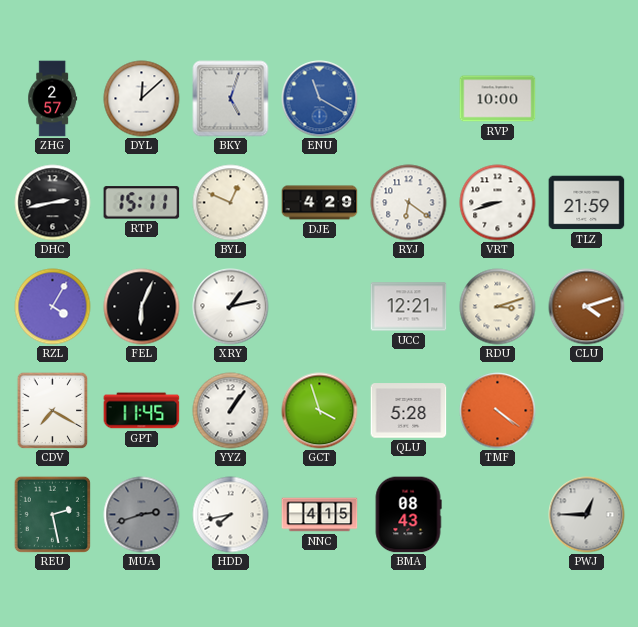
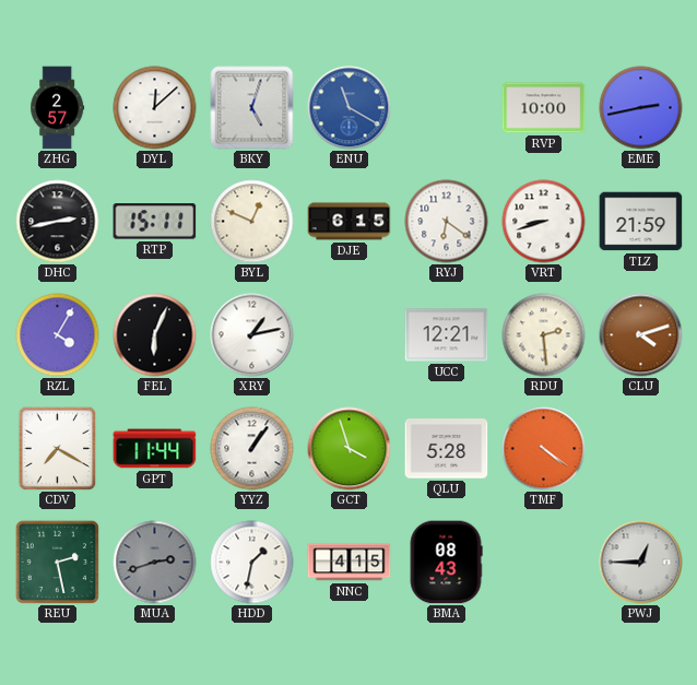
EME: none -> 2:43 (641, 108)
DJE: 4:29 -> 6:15 (350, 222)
RDU: 3:12 -> 2:29 (544, 335)
GPT: 11:45 -> 11:44 (155, 449)
HDD: 7:43 -> 1:32 (252, 563)
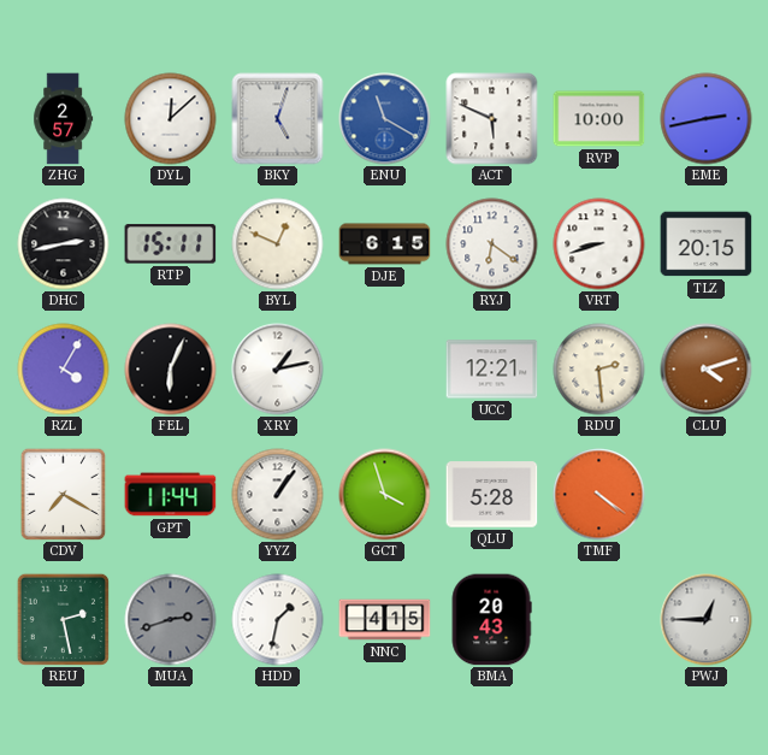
ACT: none -> 5:49 (492, 119)
TLZ: 21:59 -> 20:15 (707, 244)
BMA: 08:43 -> 20:43 (491, 620)
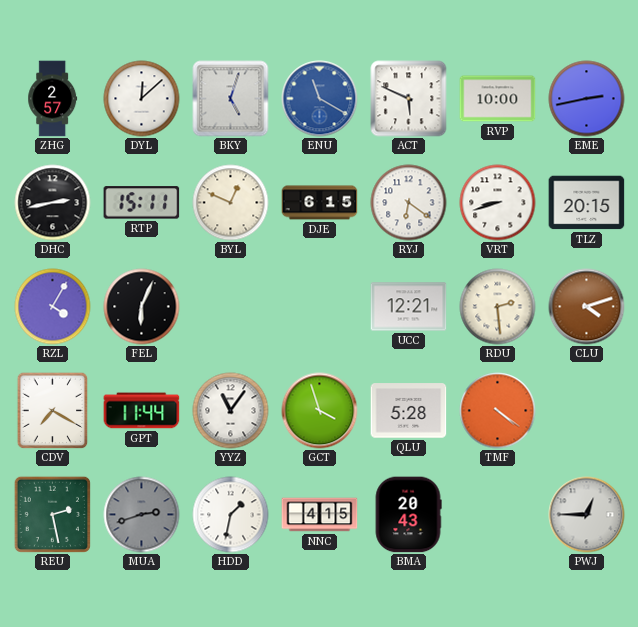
XRY: 1:13 -> none (278, 370)
YYZ: 1:06 -> 11:06 (231, 411)
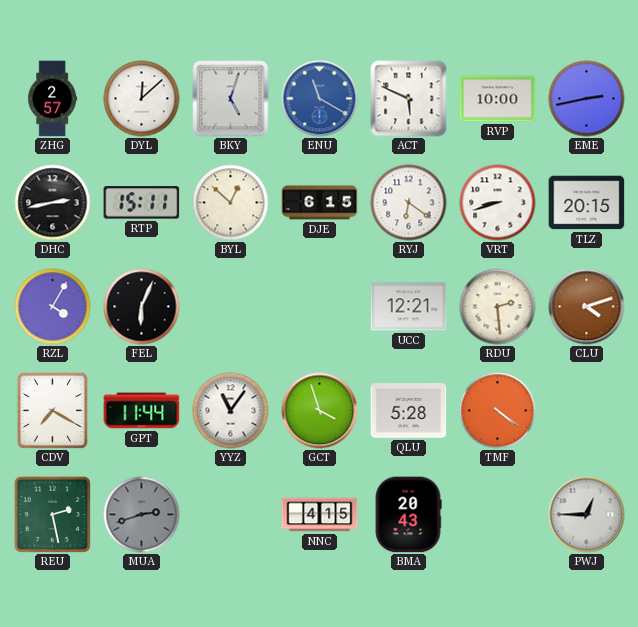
BYL: 12:49 -> 12:52 (231, 203)
HDD: 1:32 -> none (231, 515)
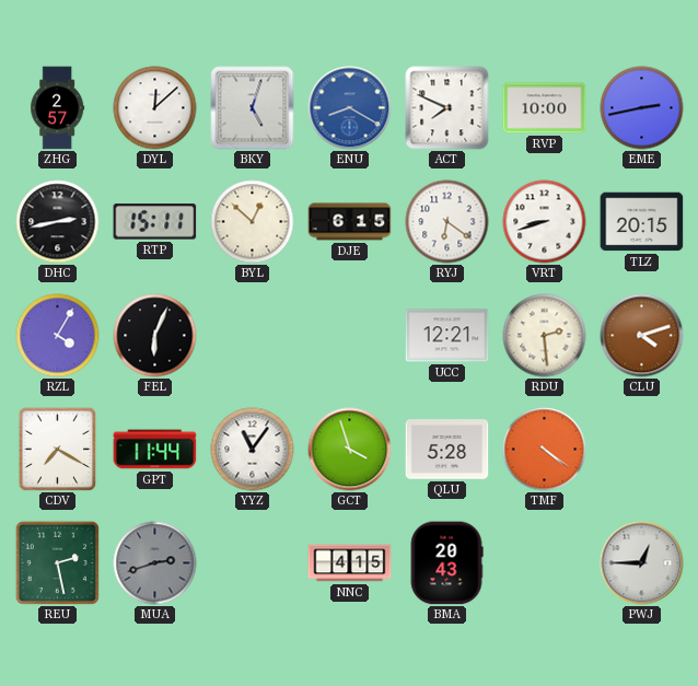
ENU: 11:20 -> 8:20 (350, 108)
ACT: 5:49 -> 7:49 (447, 108)
